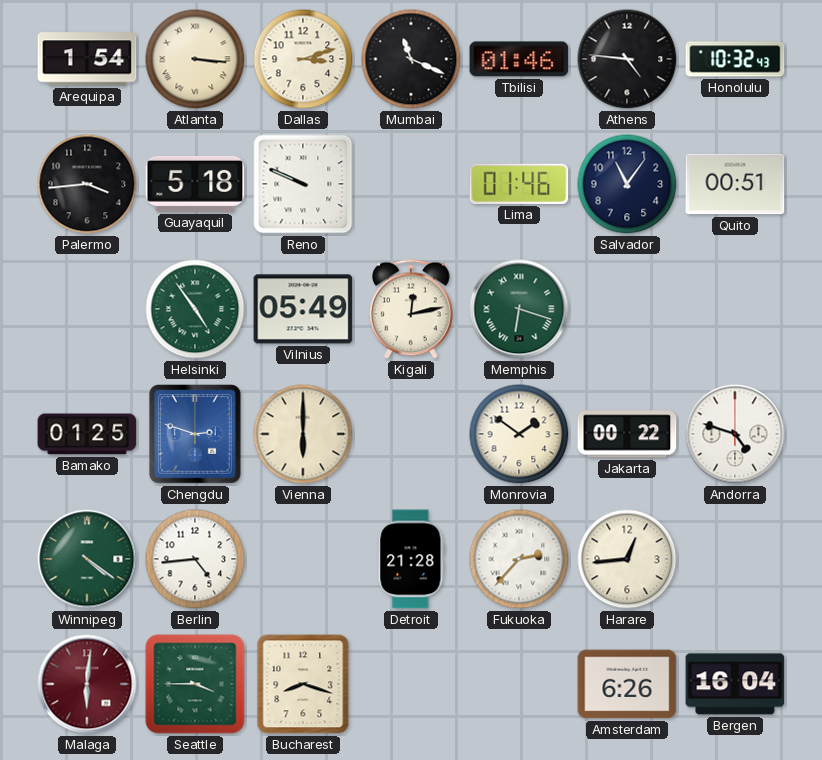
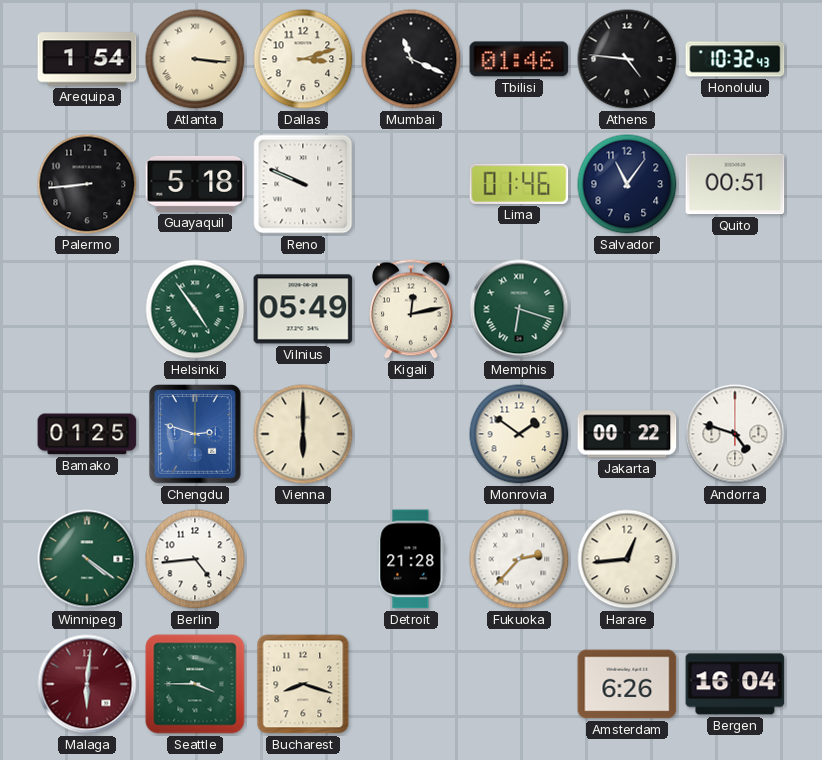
Palermo: 3:44 -> 8:44 (87, 184)
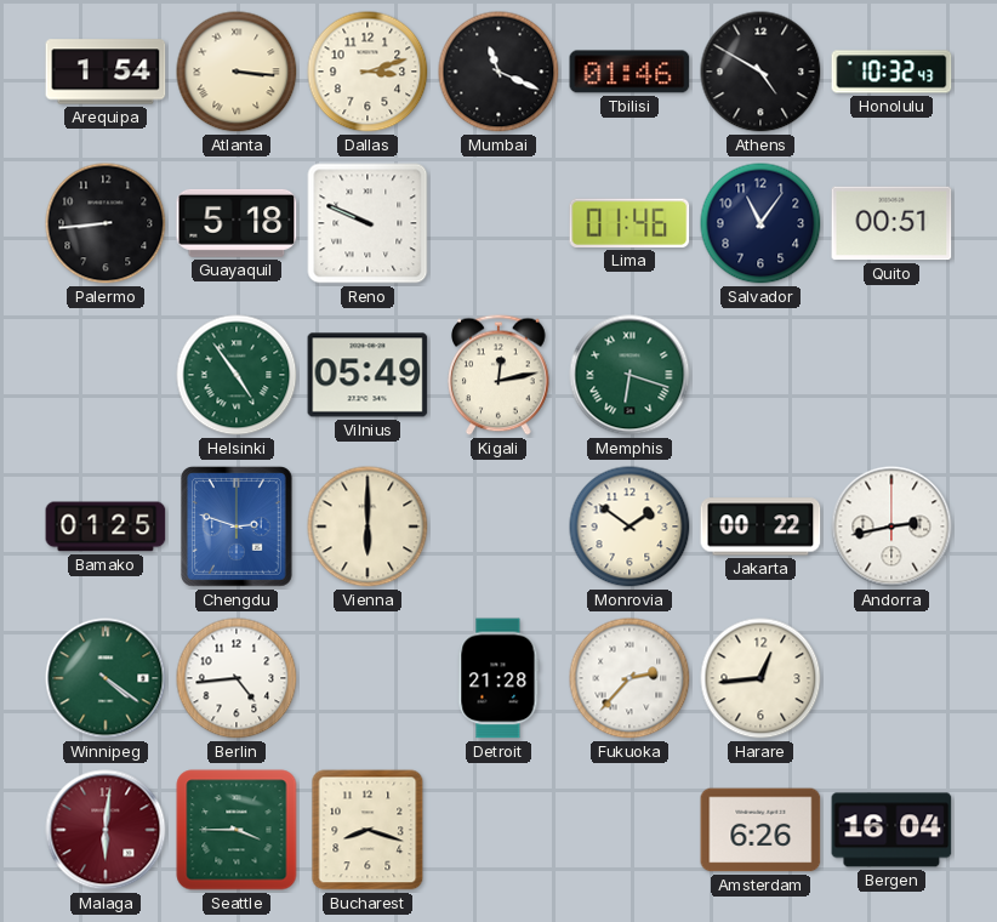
Athens: 4:46 -> 4:50 (760, 72)
Andorra: 4:48 -> 2:43 (891, 527)
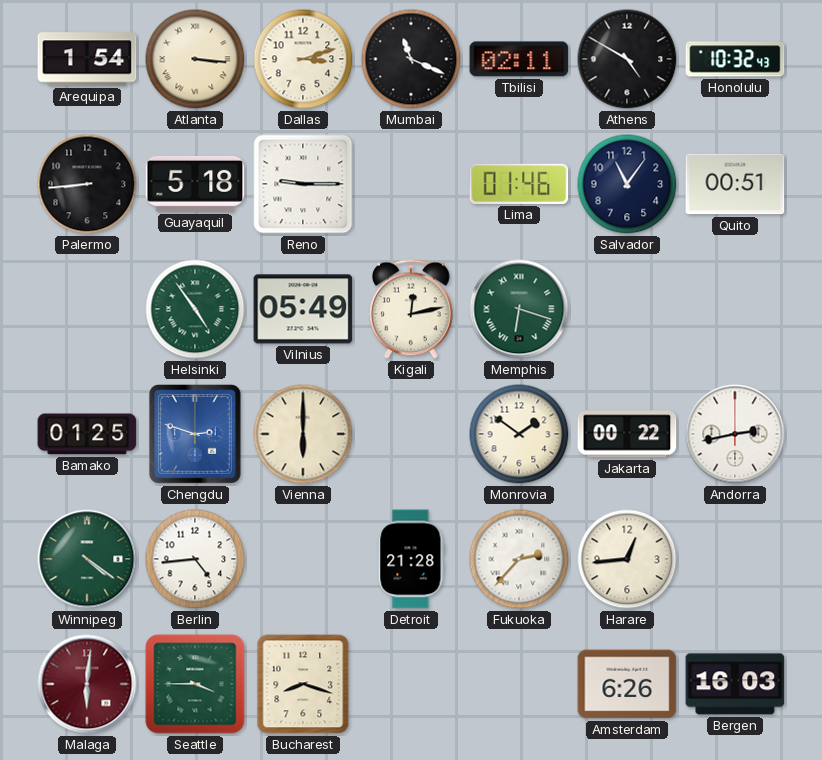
Tbilisi: 01:46 -> 02:11 (519, 59)
Reno: 9:49 -> 9:15 (303, 184)
Bergen: 16:04 -> 16:03 (735, 684)
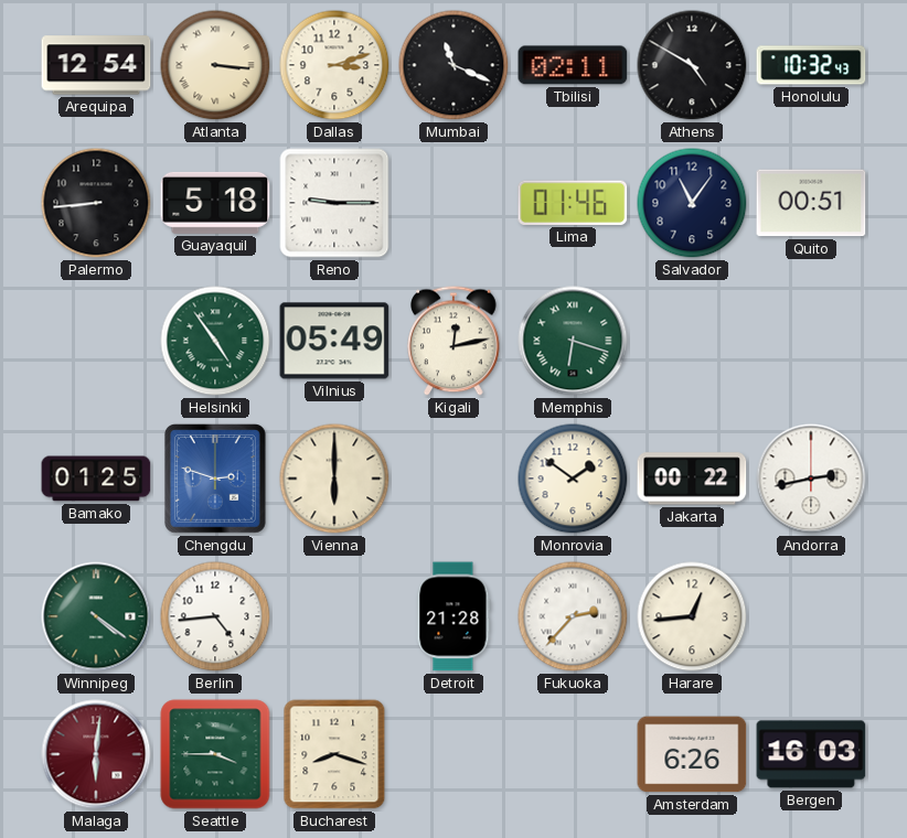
Arequipa: 1:54 -> 12:54 (96, 65)
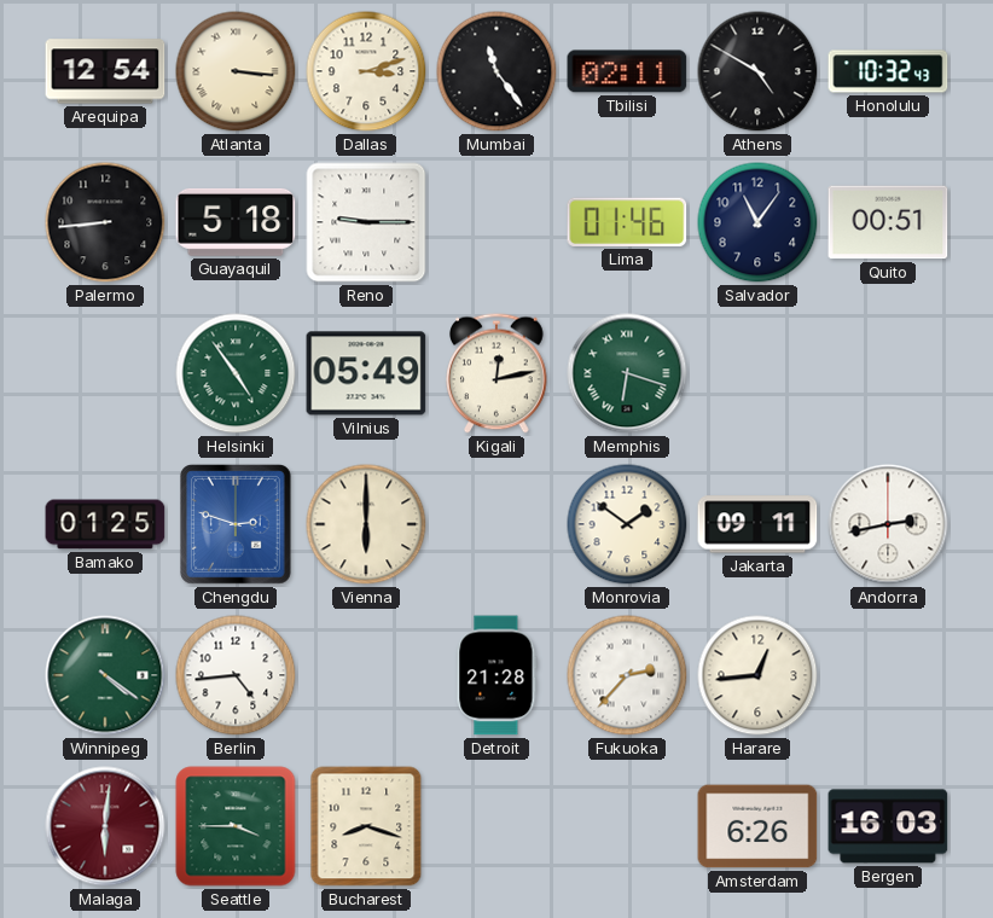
Mumbai: 11:19 -> 11:24 (496, 71)
Jakarta: 00:22 -> 09:11 (757, 524)
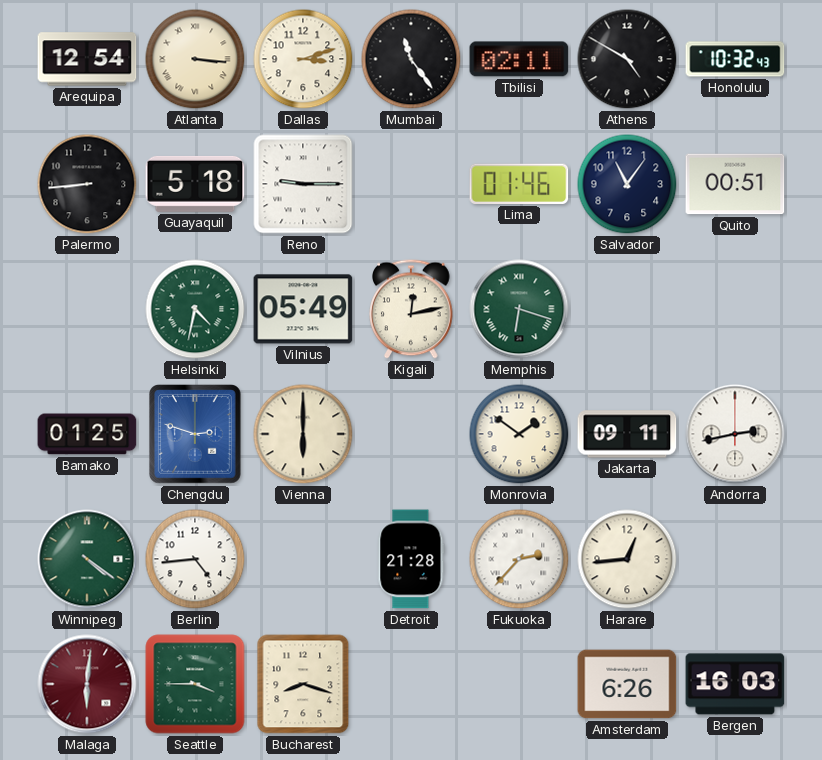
Helsinki: 4:54 -> 4:32 (195, 309)
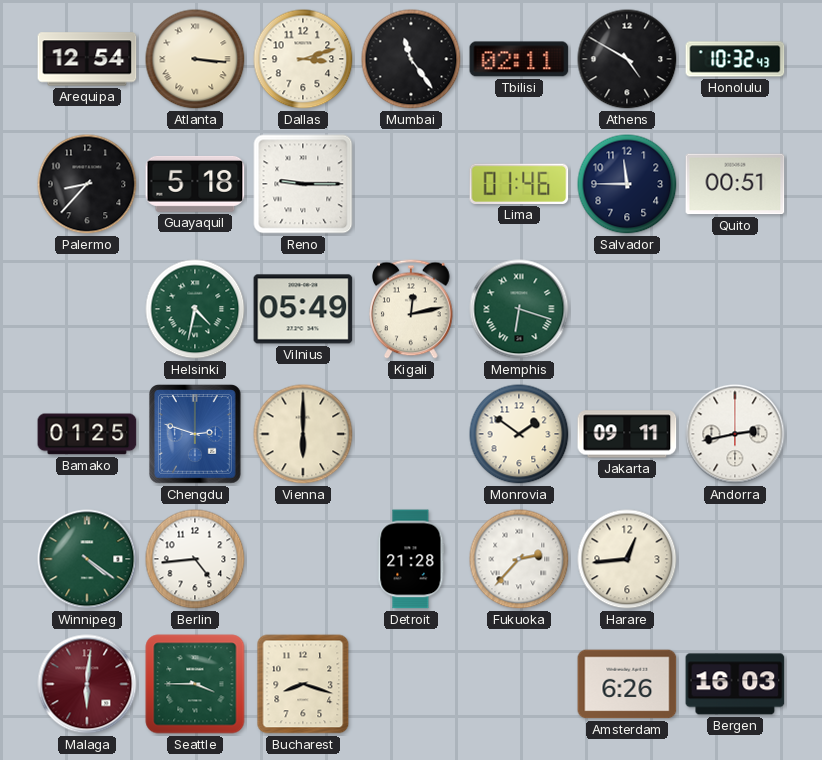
Palermo: 8:44 -> 8:37 (87, 184)
Salvador: 11:06 -> 11:45 (627, 184)
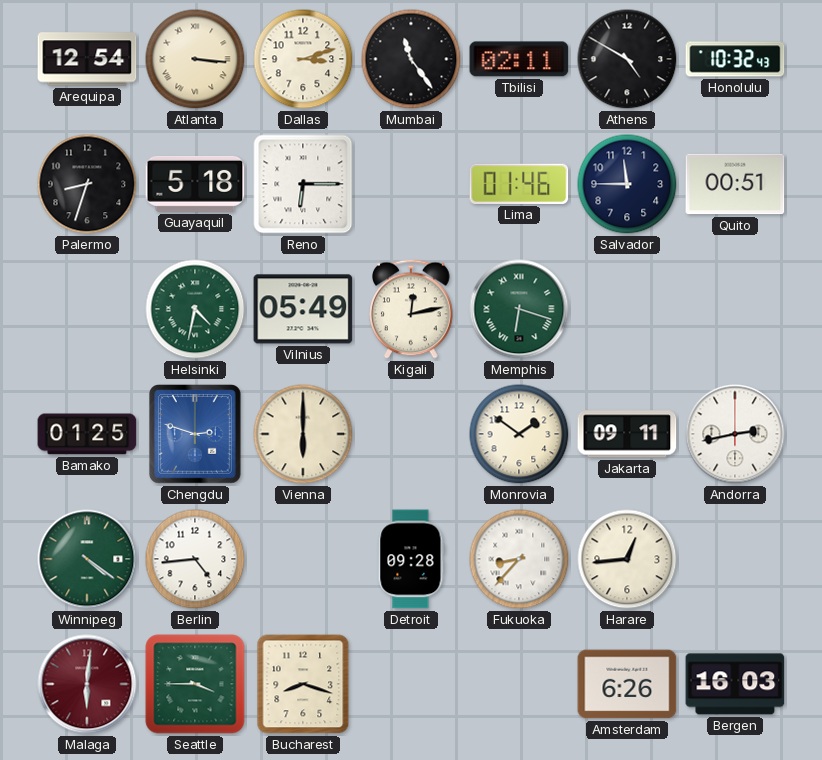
Palermo: 8:37 -> 8:33 (87, 184)
Reno: 9:15 -> 6:15 (303, 184)
Detroit: 21:28 -> 09:28 (411, 559)
Fukuoka: 2:37 -> 8:37 (519, 559)
